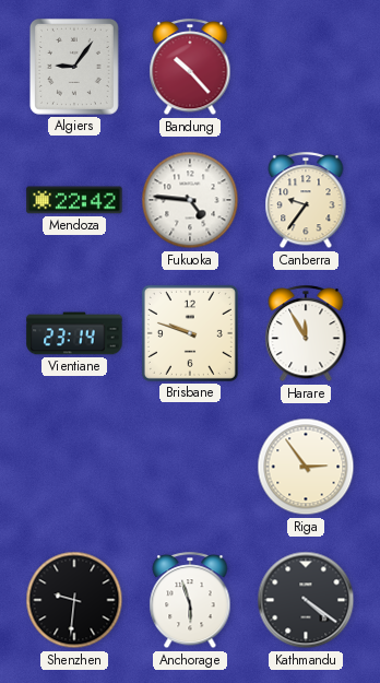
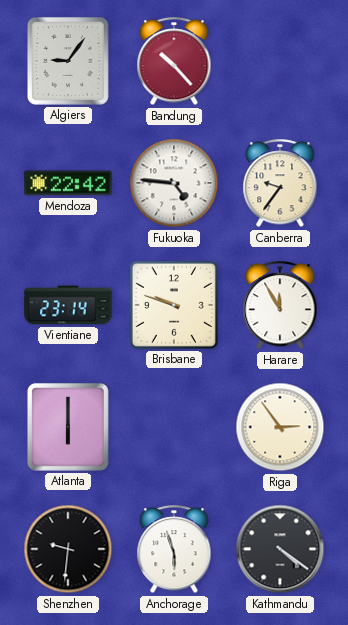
Atlanta: none -> 6:00 (68, 427)
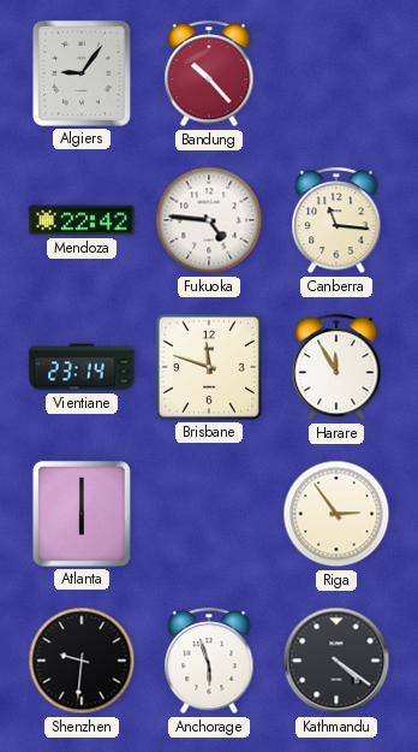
Canberra: 9:36 -> 11:16 (336, 221)
Brisbane: 9:48 -> 11:48 (209, 367)
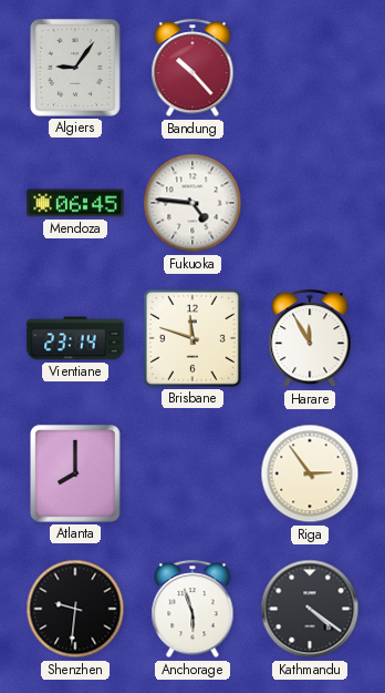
Mendoza: 22:42 -> 06:45 (75, 203)
Canberra: 11:16 -> none (336, 221)
Atlanta: 6:00 -> 8:00 (75, 473)
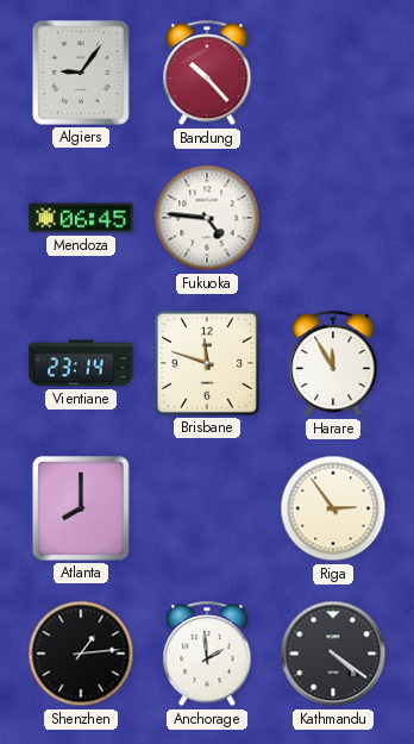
Shenzhen: 9:31 -> 1:14 (81, 654)
Anchorage: 5:57 -> 1:59 (207, 655)
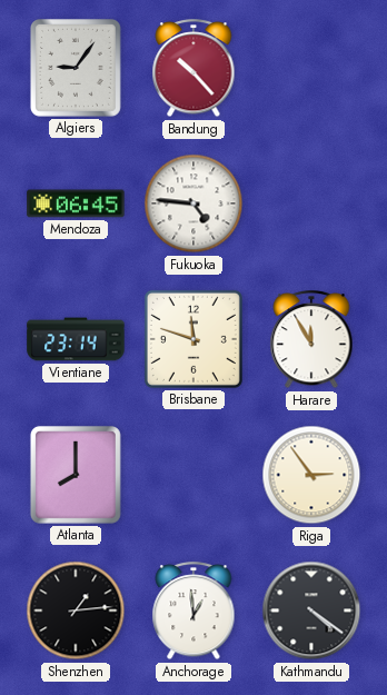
Anchorage: 1:59 -> 12:59 (193, 612)
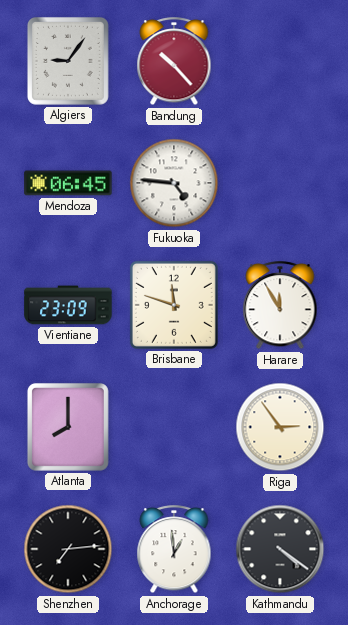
Vientiane: 23:14 -> 23:09 (68, 305)
Shenzhen: 1:14 -> 7:14 (68, 549)
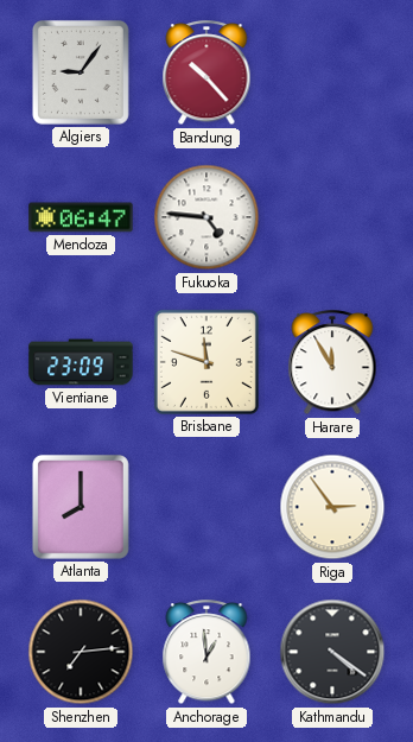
Mendoza: 06:45 -> 06:47 (81, 217)
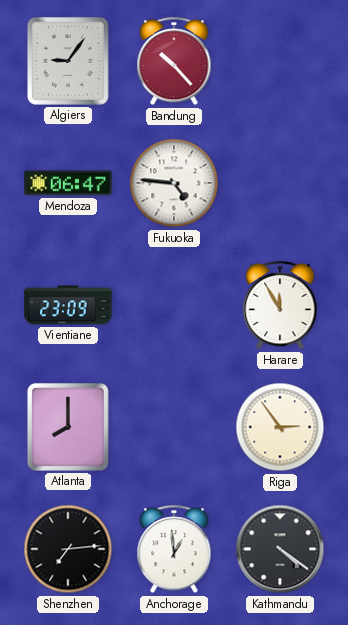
Brisbane: 11:48 -> none (206, 362)
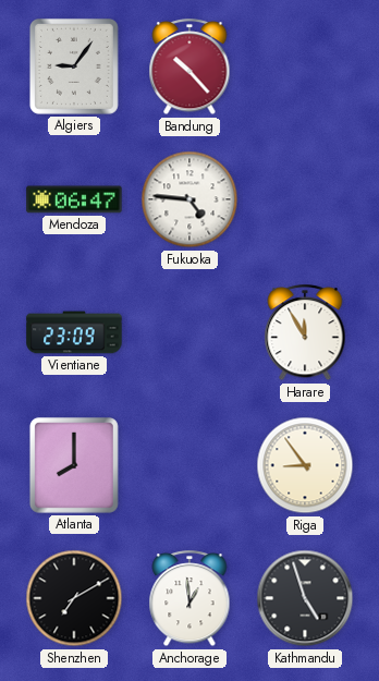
Riga: 2:54 -> 8:54 (305, 465)
Shenzhen: 7:14 -> 7:10 (74, 598)
Kathmandu: 4:21 -> 4:57 (305, 598)
